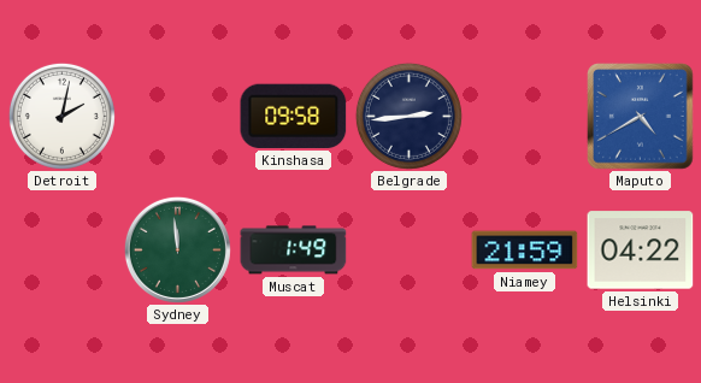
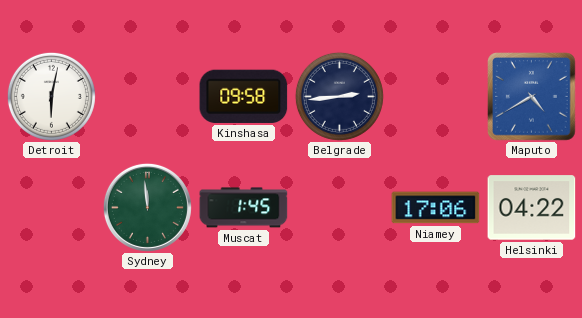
Detroit: 2:02 -> 6:02 (51, 96)
Muscat: 1:49 -> 1:45 (244, 208)
Niamey: 21:59 -> 17:06 (436, 208)
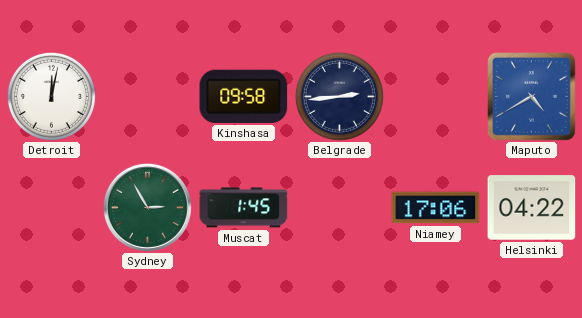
Detroit: 6:02 -> 12:02 (51, 96)
Sydney: 11:59 -> 2:55 (147, 207)
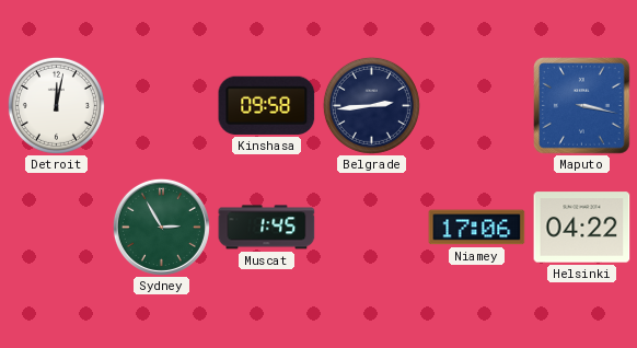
Maputo: 4:40 -> 3:17 (582, 106)
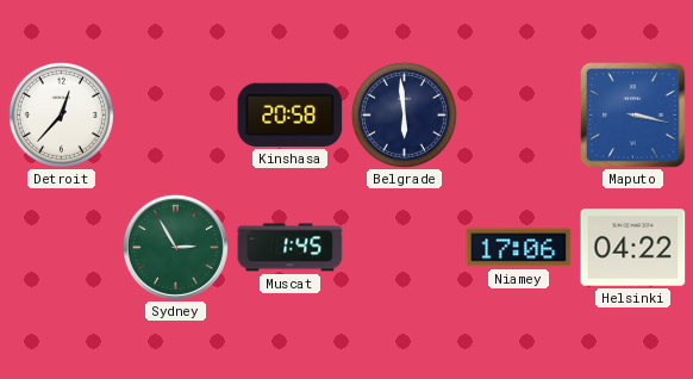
Detroit: 12:02 -> 12:37 (61, 114)
Kinshasa: 09:58 -> 20:58 (291, 114)
Belgrade: 2:44 -> 5:59 (404, 114)
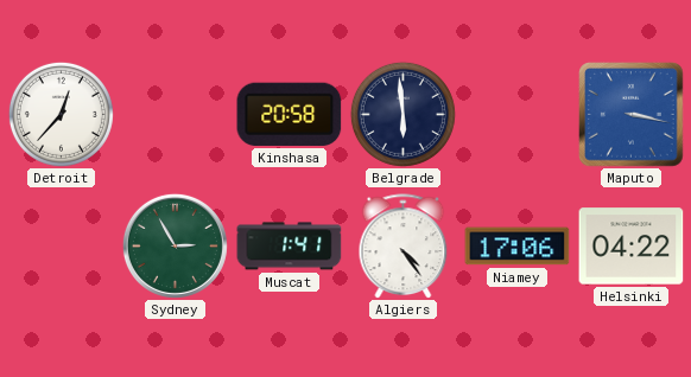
Muscat: 1:45 -> 1:41 (290, 247)
Algiers: none -> 4:24 (404, 247)
